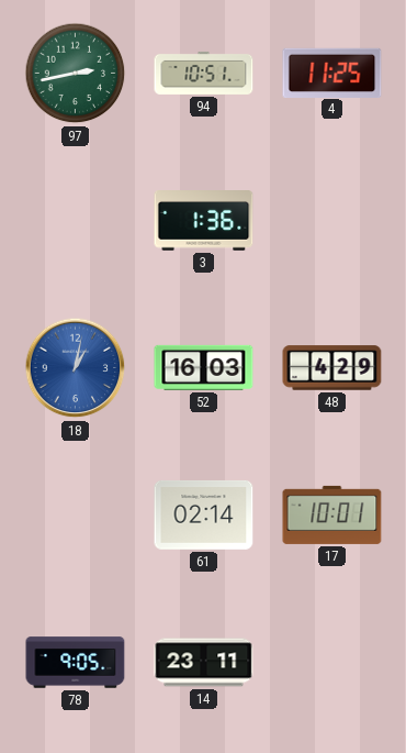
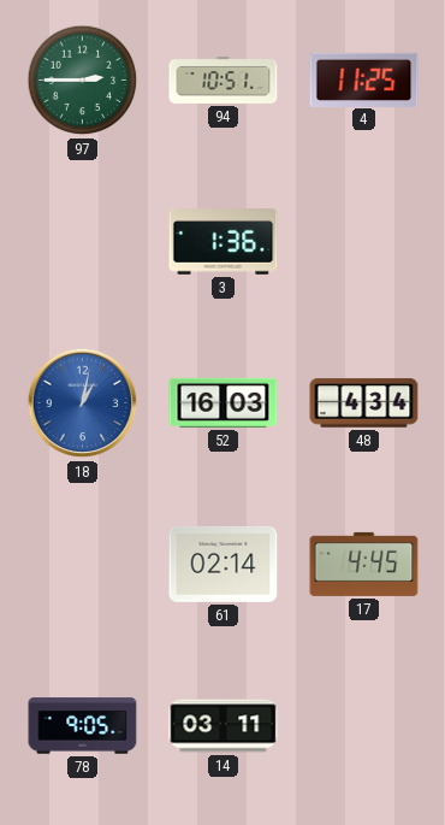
97: 2:43 -> 2:45 (83, 81)
48: 4:29 -> 4:34 (364, 403)
17: 10:01 -> 4:45 (364, 564)
14: 23:11 -> 03:11 (224, 726)
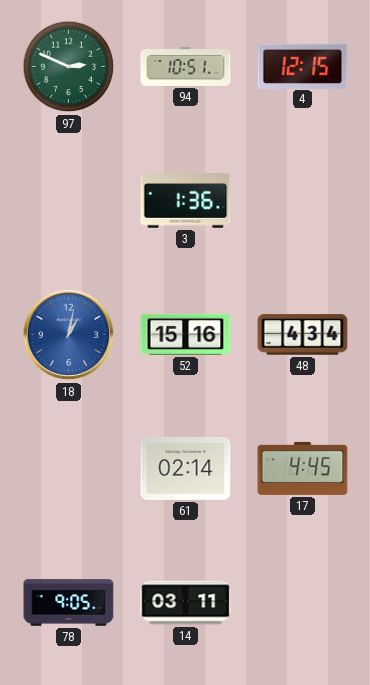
97: 2:45 -> 2:49 (69, 67)
4: 11:25 -> 12:15 (303, 66)
52: 16:03 -> 15:16 (186, 334)
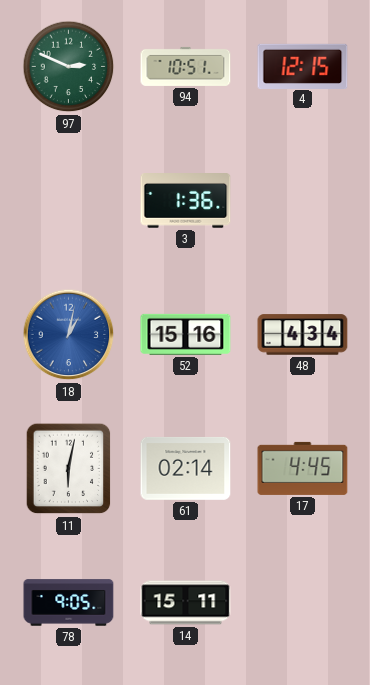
11: none -> 6:02 (69, 469)
14: 03:11 -> 15:11 (186, 603)
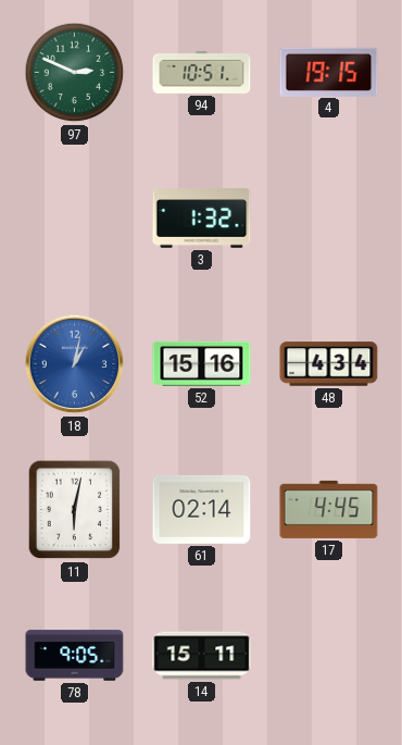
4: 12:15 -> 19:15 (329, 72)
3: 1:36 -> 1:32 (202, 219)
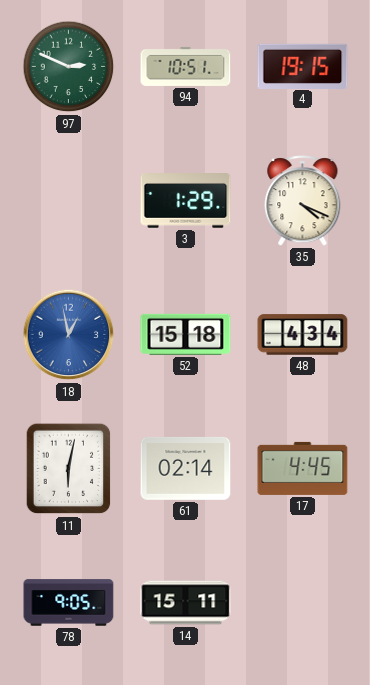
3: 1:32 -> 1:29 (186, 201)
35: none -> 4:19 (303, 201)
18: 1:02 -> 12:58 (69, 335)
52: 15:16 -> 15:18 (186, 334)
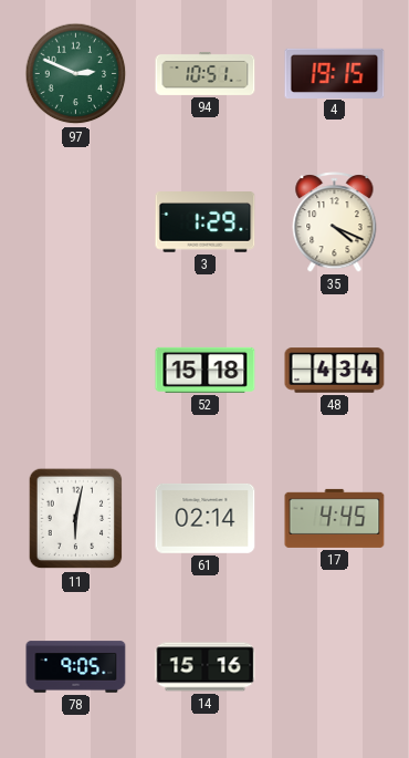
18: 12:58 -> none (69, 335)
14: 15:11 -> 15:16 (206, 667)
